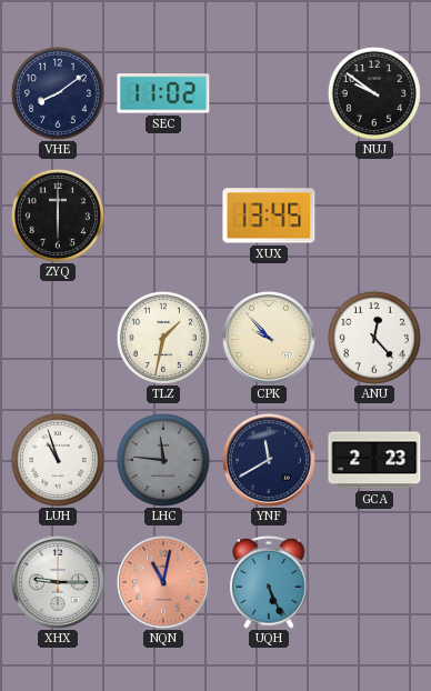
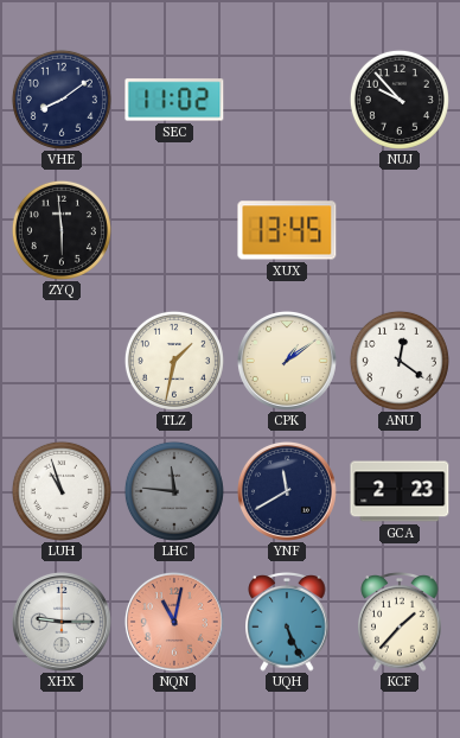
NUJ: 9:51 -> 9:53 (400, 100)
ZYQ: 6:00 -> 5:59 (62, 230)
CPK: 9:53 -> 1:09 (287, 361)
ANU: 12:23 -> 12:21 (400, 361)
KCF: none -> 1:37 (400, 623)
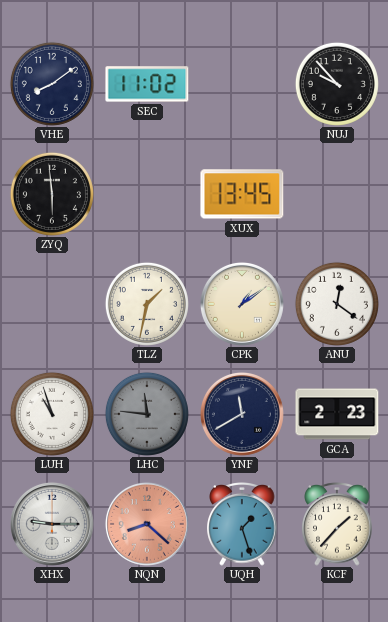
NQN: 11:02 -> 8:22 (147, 524)
UQH: 5:26 -> 1:27 (242, 525)
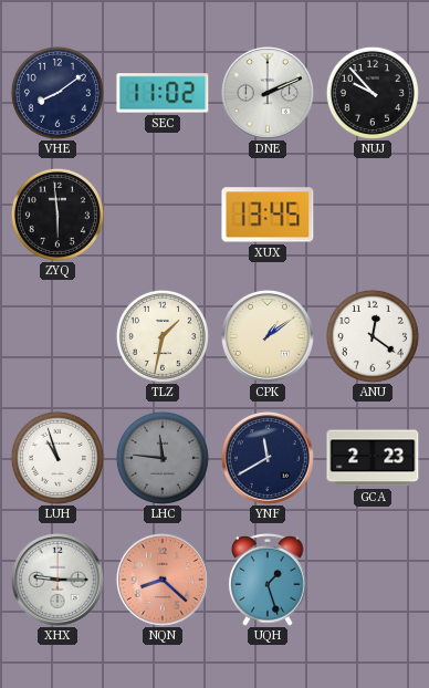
DNE: none -> 2:11 (268, 93)
KCF: 1:37 -> none (337, 525)
